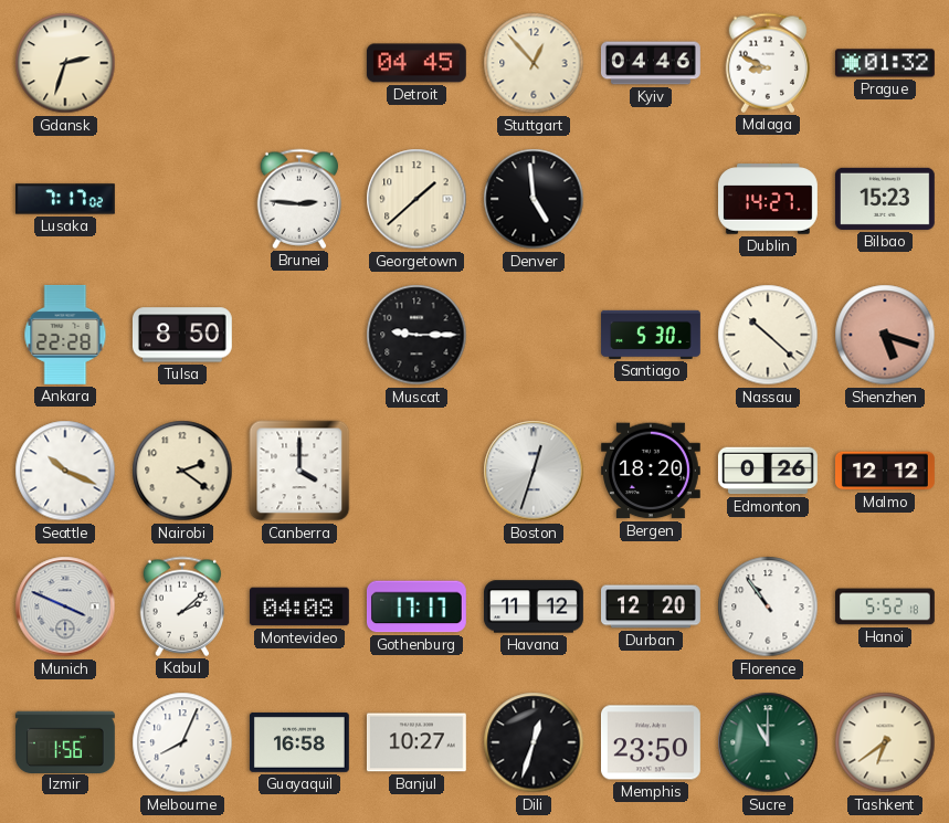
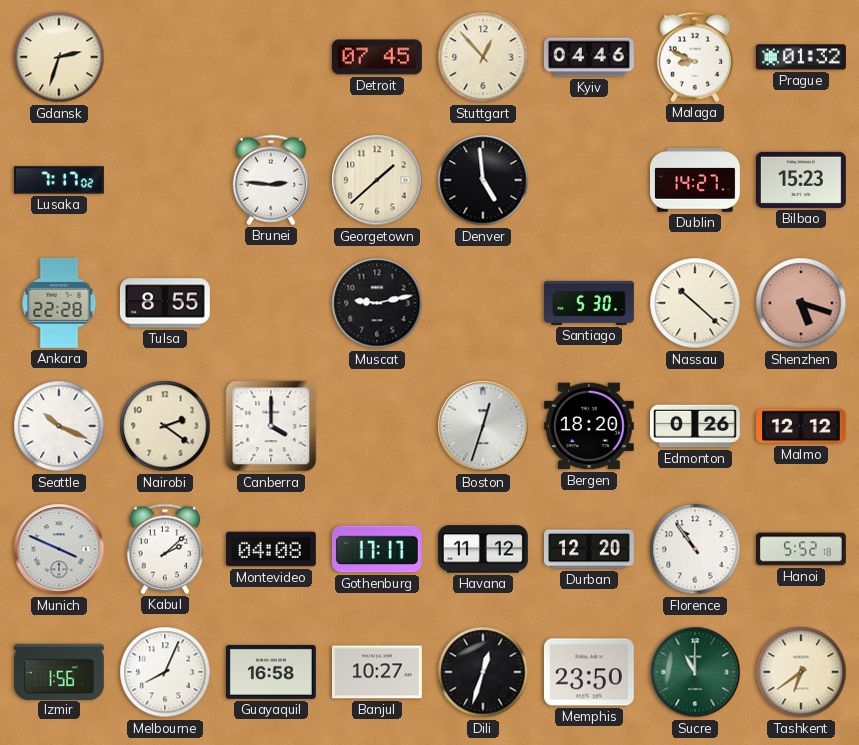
Detroit: 04:45 -> 07:45 (377, 57)
Tulsa: 8:50 -> 8:55 (165, 303)
Muscat: 9:15 -> 9:13 (377, 303)
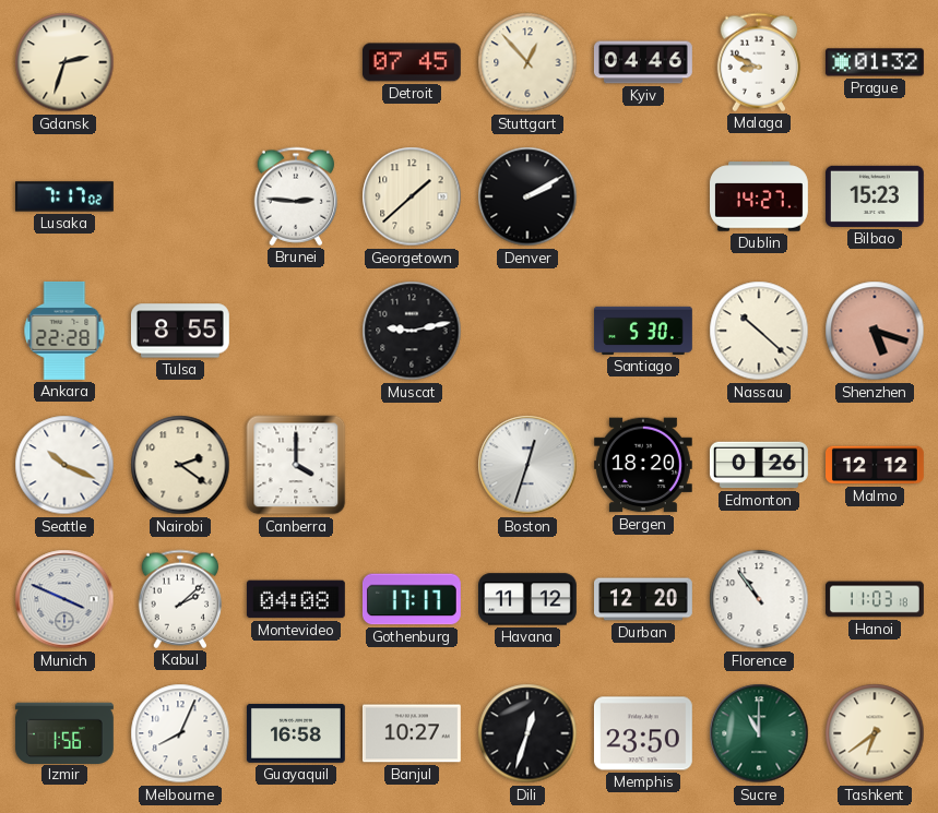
Denver: 4:59 -> 2:10 (527, 196)
Hanoi: 5:52 -> 11:03 (876, 599)
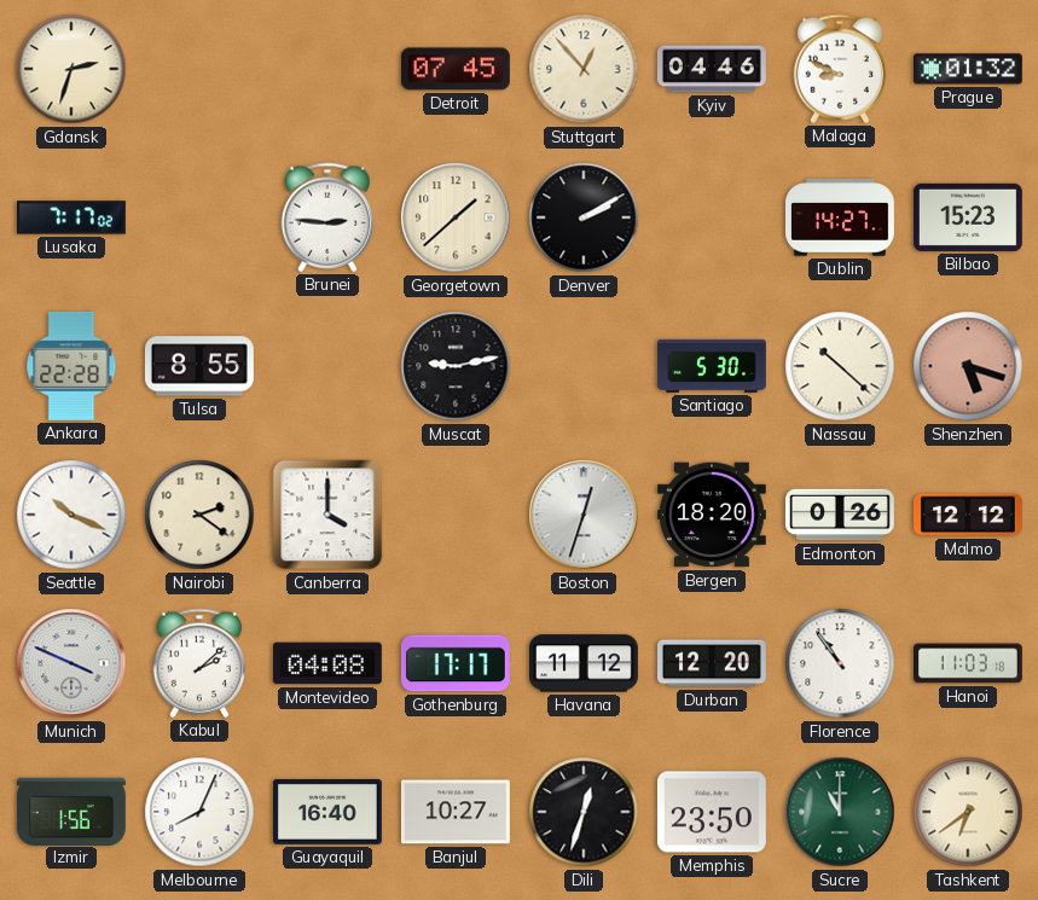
Guayaquil: 16:58 -> 16:40 (327, 812)
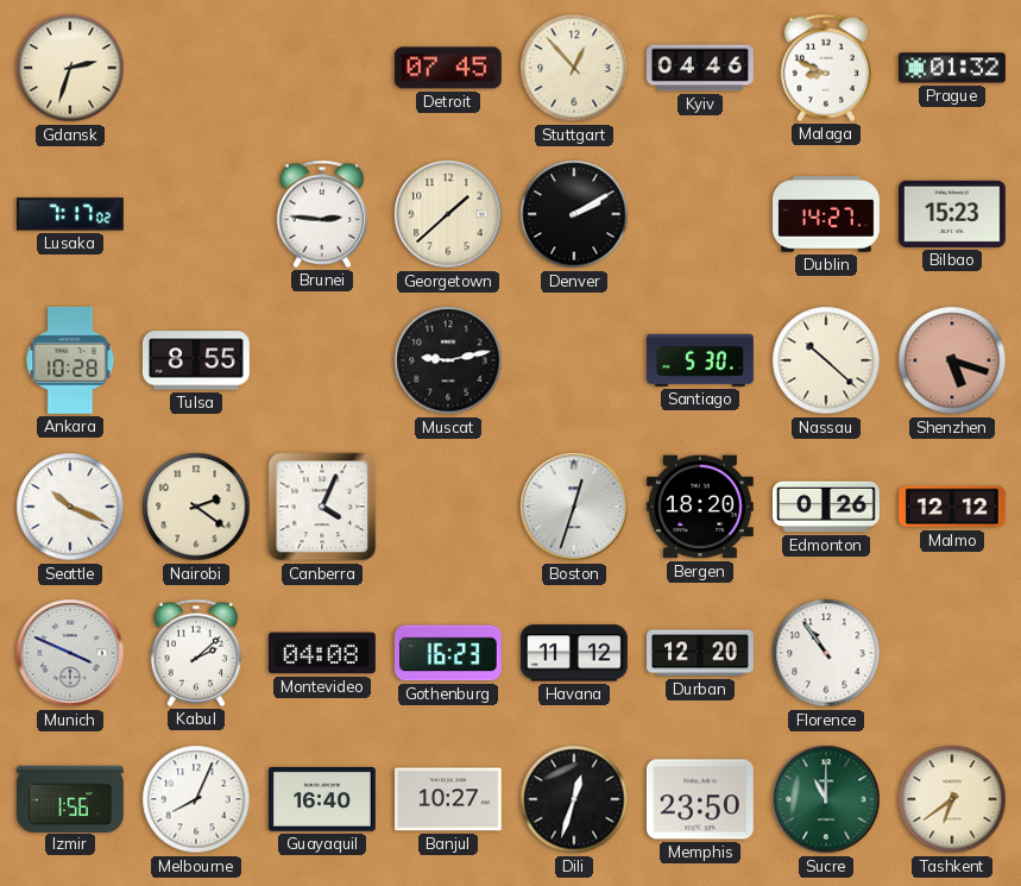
Ankara: 22:28 -> 10:28 (70, 360)
Canberra: 4:00 -> 4:04 (322, 507)
Gothenburg: 17:17 -> 16:23 (448, 653)
Hanoi: 11:03 -> none (969, 663)
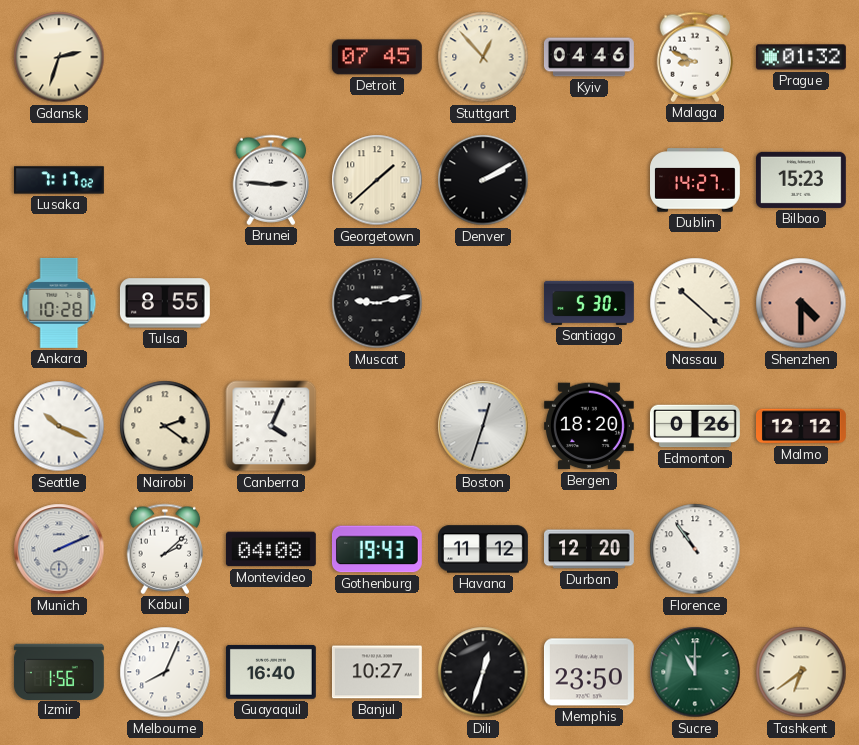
Shenzhen: 5:18 -> 4:30 (801, 303)
Munich: 3:49 -> 2:11 (59, 549)
Gothenburg: 16:23 -> 19:43 (377, 549)
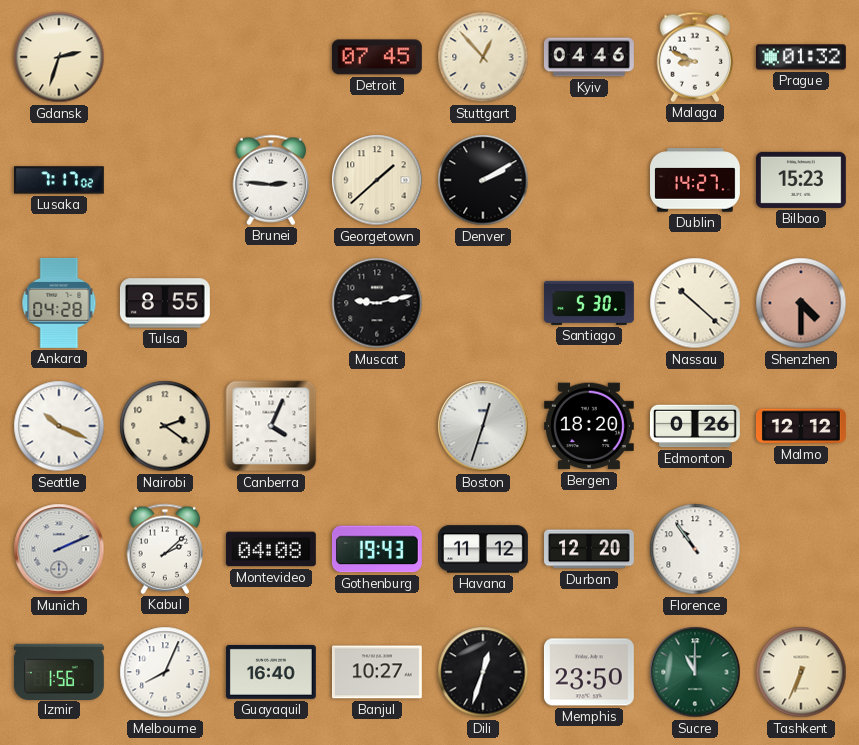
Ankara: 10:28 -> 04:28 (59, 303)
Tashkent: 6:39 -> 6:34 (801, 672)
